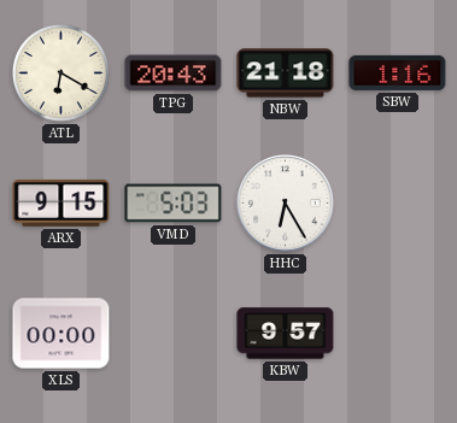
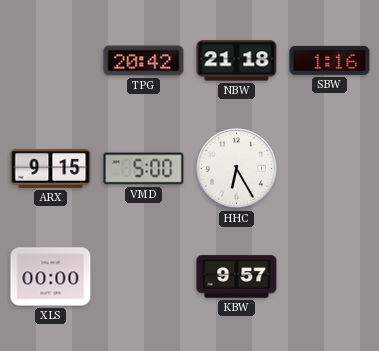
ATL: 6:20 -> none (60, 72)
TPG: 20:43 -> 20:42 (144, 61)
VMD: 5:03 -> 5:00 (144, 169)
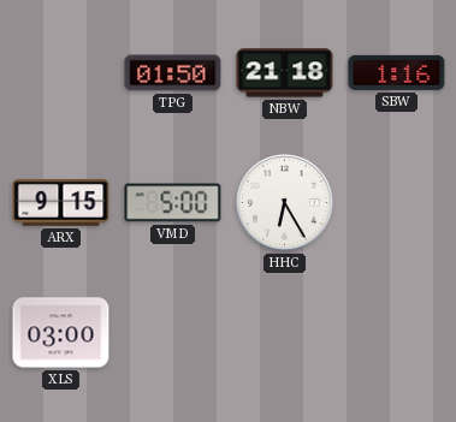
TPG: 20:42 -> 01:50 (173, 73)
XLS: 00:00 -> 03:00 (61, 333)
KBW: 9:57 -> none (237, 277)
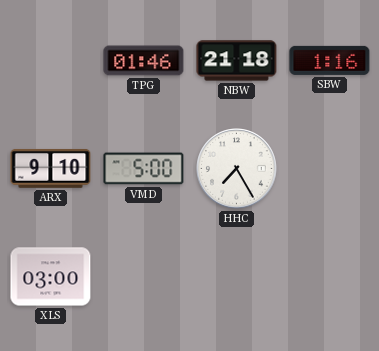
TPG: 01:50 -> 01:46 (144, 61)
ARX: 9:15 -> 9:10 (51, 168)
HHC: 6:25 -> 7:25 (237, 169)
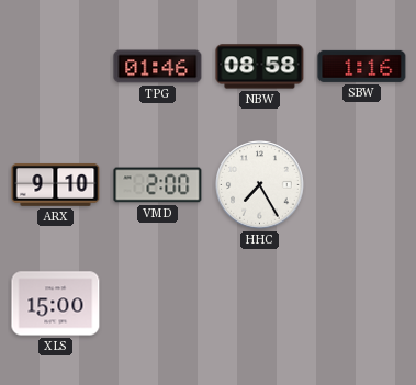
NBW: 21:18 -> 08:58 (260, 67)
VMD: 5:00 -> 2:00 (158, 185)
XLS: 03:00 -> 15:00 (56, 304)
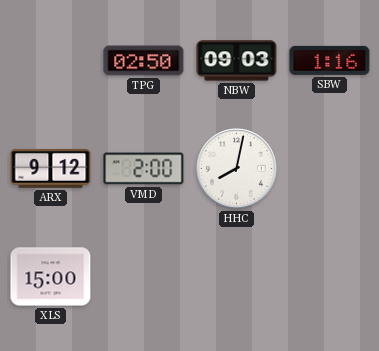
TPG: 01:46 -> 02:50 (144, 61)
NBW: 08:58 -> 09:03 (237, 61)
ARX: 9:10 -> 9:12 (51, 168)
HHC: 7:25 -> 8:02 (237, 169)
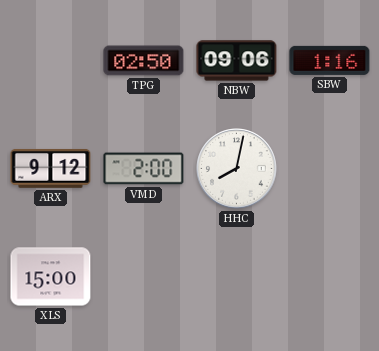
NBW: 09:03 -> 09:06 (237, 61)
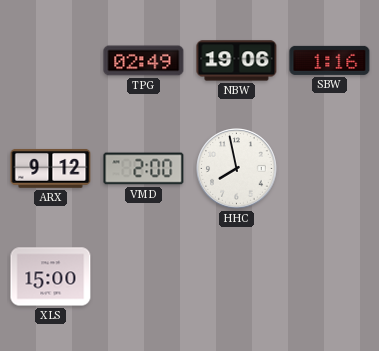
TPG: 02:50 -> 02:49 (144, 61)
NBW: 09:06 -> 19:06 (237, 61)
HHC: 8:02 -> 7:58 (237, 169)
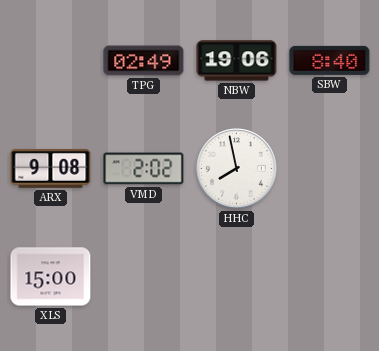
SBW: 1:16 -> 8:40 (330, 60)
ARX: 9:12 -> 9:08 (51, 168)
VMD: 2:00 -> 2:02 (144, 169)
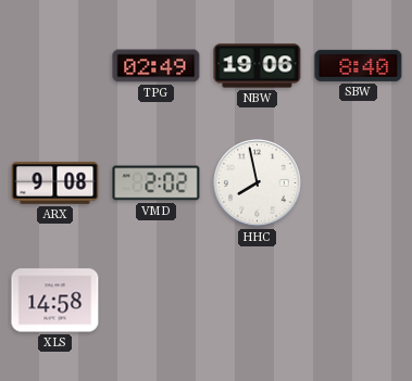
XLS: 15:00 -> 14:58 (55, 301)
